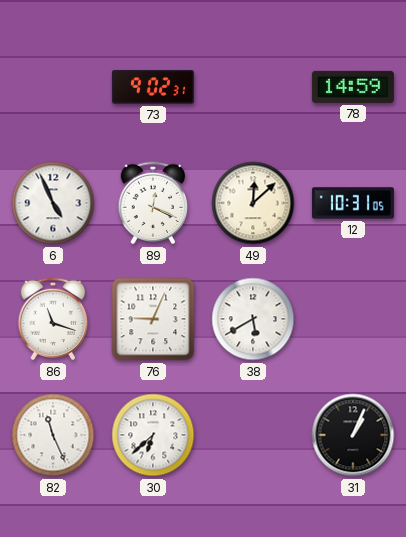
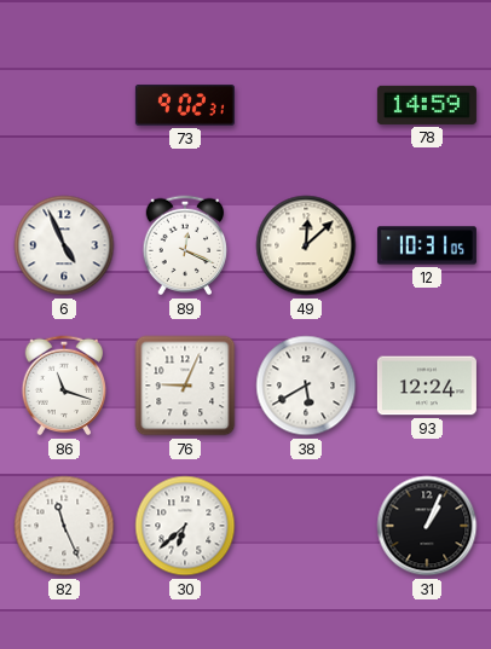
93: none -> 12:24 (427, 386)
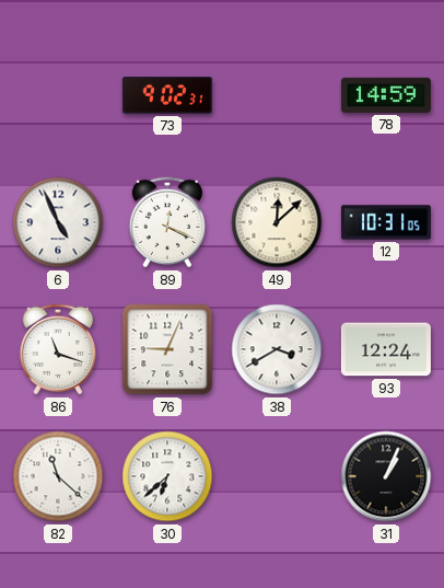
38: 5:40 -> 3:40 (277, 349)
82: 11:26 -> 11:22 (58, 476)
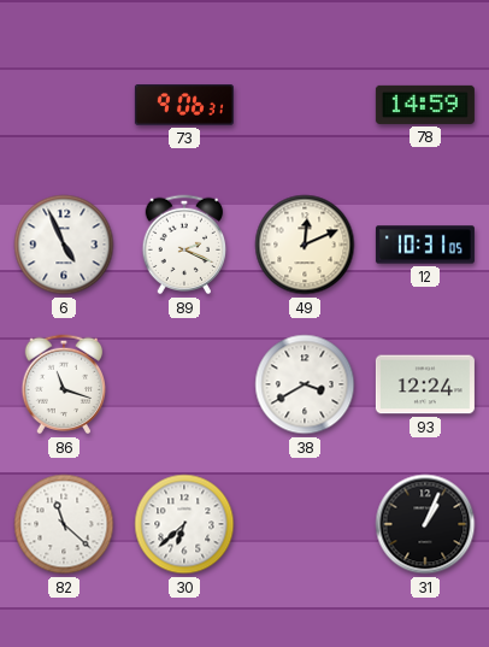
73: 9:02 -> 9:06 (184, 105)
89: 12:19 -> 2:19 (184, 245)
49: 12:08 -> 12:11 (305, 245)
76: 9:04 -> none (167, 349)
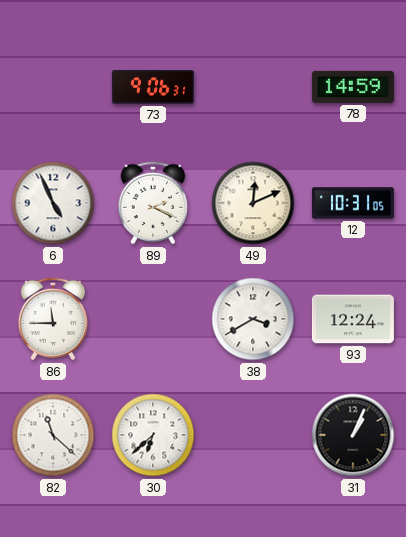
86: 11:18 -> 11:45 (53, 319)
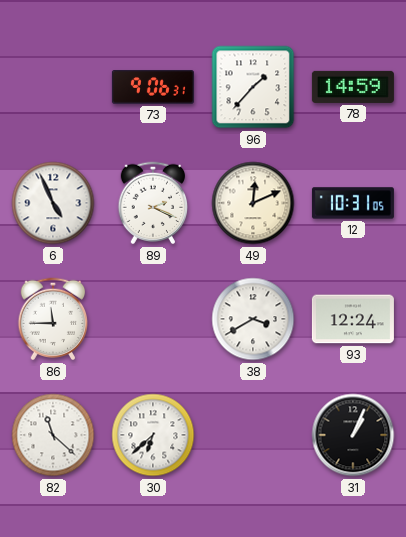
96: none -> 1:37 (253, 87)
